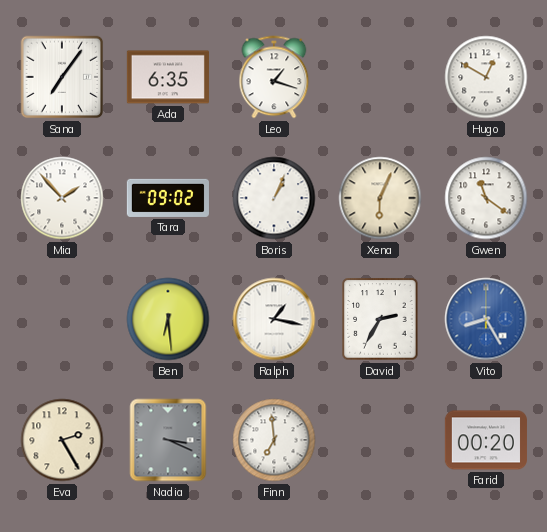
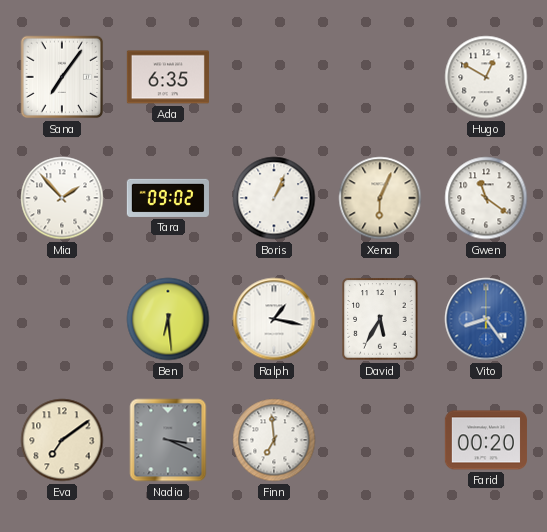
Leo: 1:18 -> none (274, 77)
David: 2:35 -> 5:35 (380, 319)
Vito: 8:25 -> 8:24 (486, 319)
Eva: 2:25 -> 7:09 (62, 440)
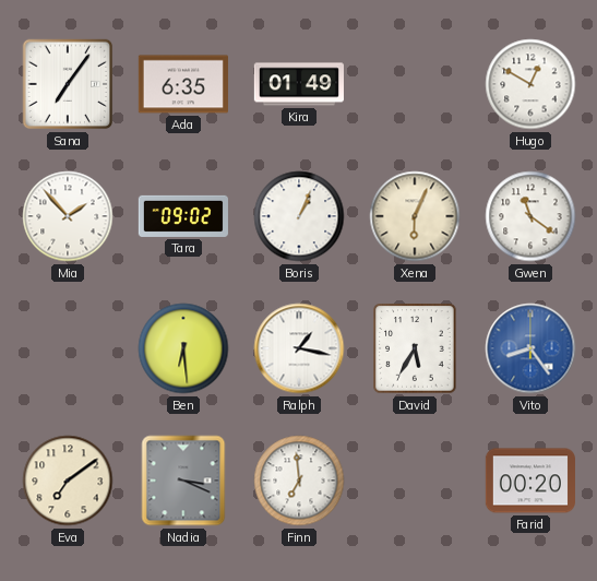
Kira: none -> 01:49 (299, 84)
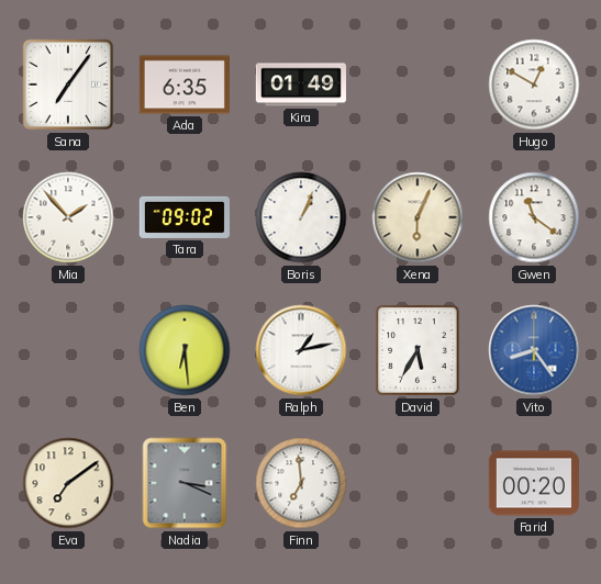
Ralph: 1:17 -> 1:13 (301, 350)
